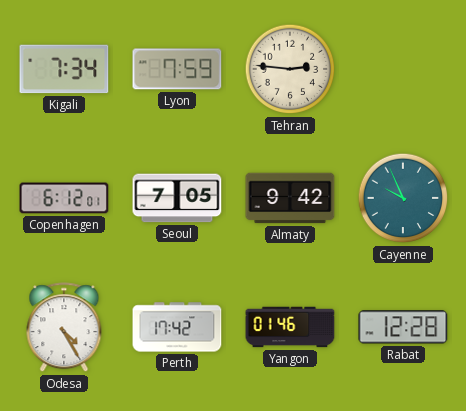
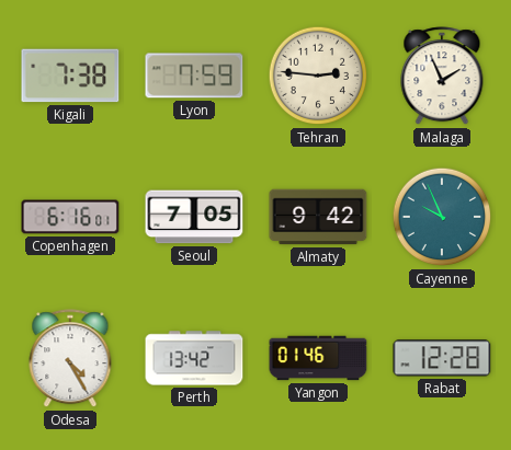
Kigali: 7:34 -> 7:38 (70, 76)
Malaga: none -> 1:56 (442, 77)
Copenhagen: 6:12 -> 6:16 (70, 217)
Perth: 17:42 -> 13:42 (194, 358)
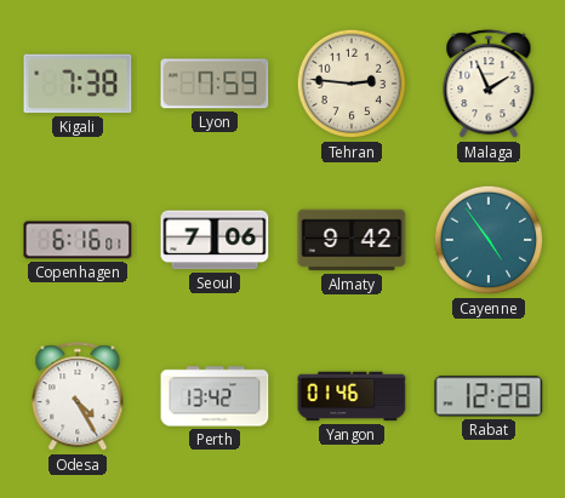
Seoul: 7:05 -> 7:06 (215, 240)
Cayenne: 9:56 -> 4:54 (489, 240)
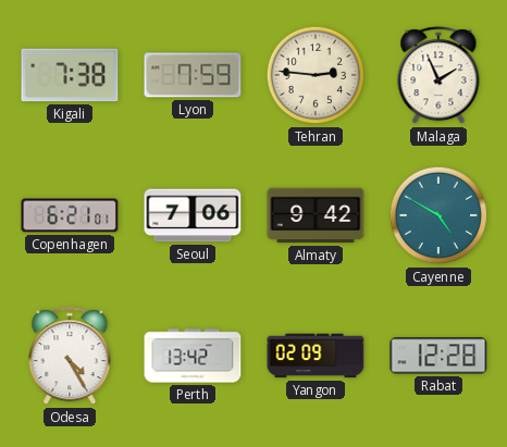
Copenhagen: 6:16 -> 6:21 (70, 215)
Cayenne: 4:54 -> 4:50 (438, 215)
Yangon: 01:46 -> 02:09 (316, 356)
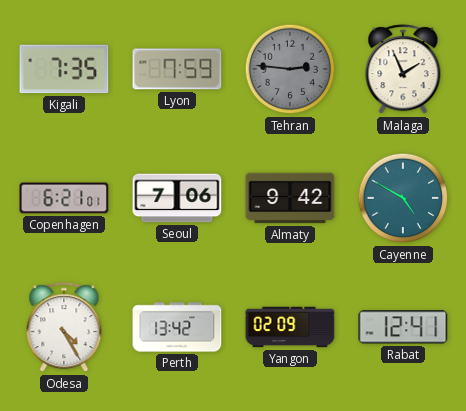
Kigali: 7:38 -> 7:35 (64, 69)
Tehran dial: cream -> grey (290, 69)
Rabat: 12:28 -> 12:41 (403, 327)
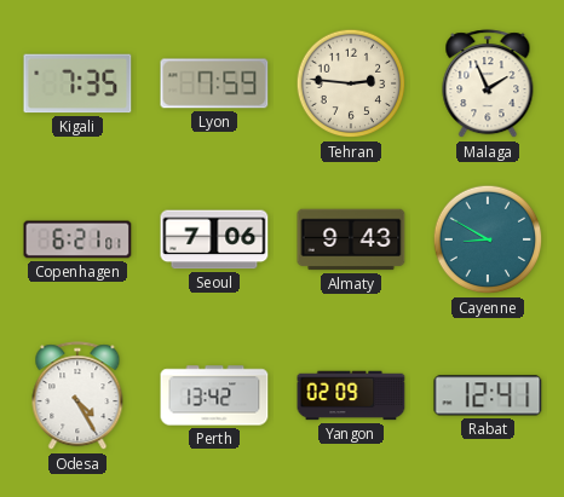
Tehran dial: grey -> cream (351, 83)
Almaty: 9:42 -> 9:43 (351, 239)
Cayenne: 4:50 -> 8:50 (488, 239)
